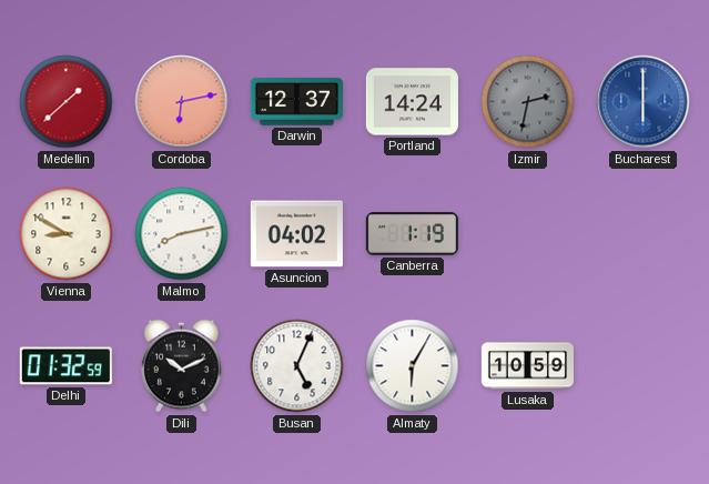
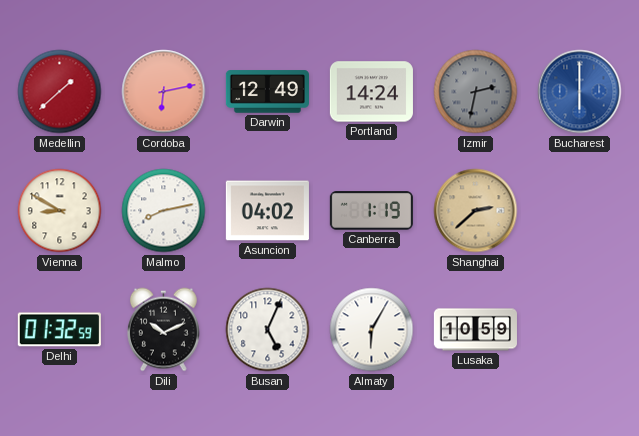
Darwin: 12:37 -> 12:49 (267, 92)
Shanghai: none -> 2:38 (476, 211)
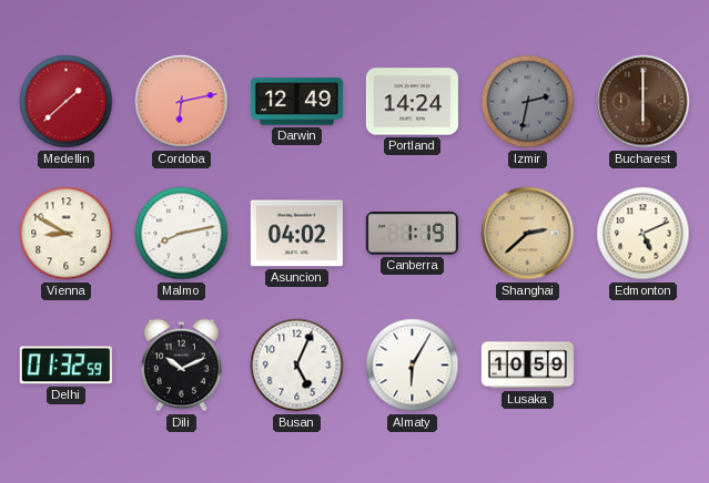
Bucharest dial: blue -> brown (644, 102)
Edmonton: none -> 5:11 (644, 234)
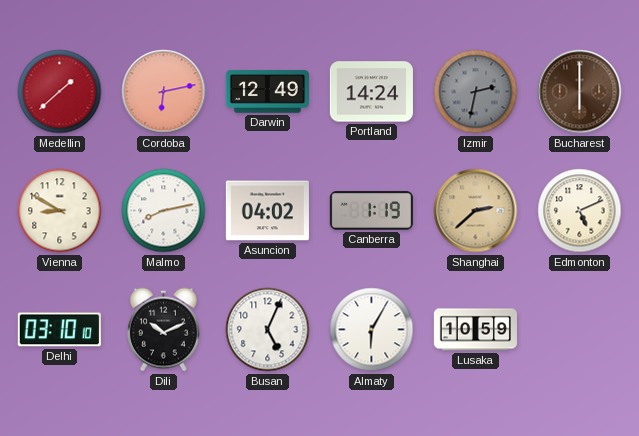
Delhi: 01:32 -> 03:10 (59, 330)
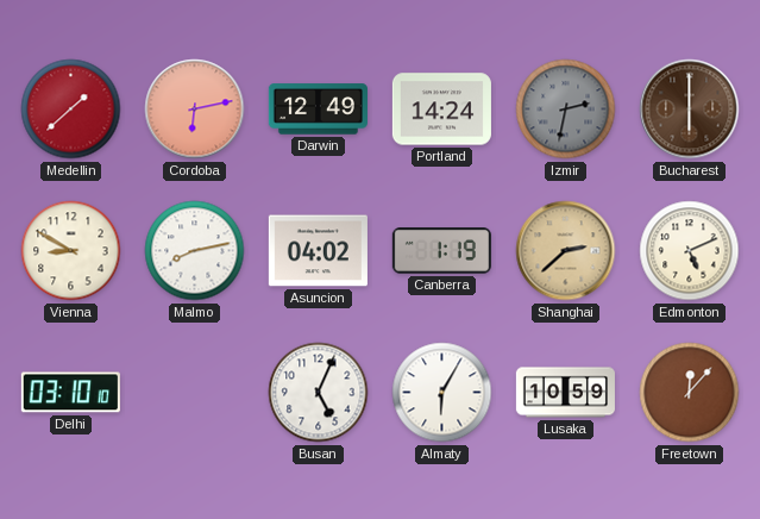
Dili: 10:11 -> none (163, 330)
Freetown: none -> 12:07 (690, 393)
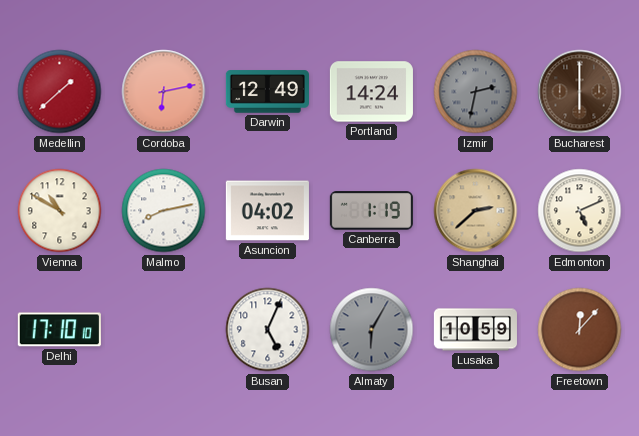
Vienna: 8:50 -> 10:50 (60, 211)
Delhi: 03:10 -> 17:10 (59, 330)
Almaty dial: white -> grey (372, 330)
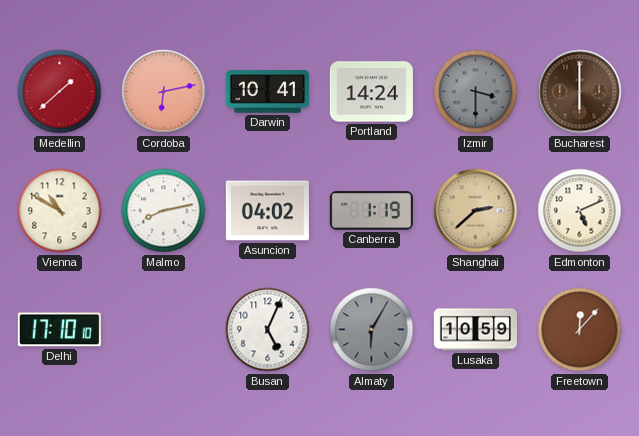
Darwin: 12:49 -> 10:41 (267, 92)
Izmir: 2:32 -> 3:30 (476, 92)
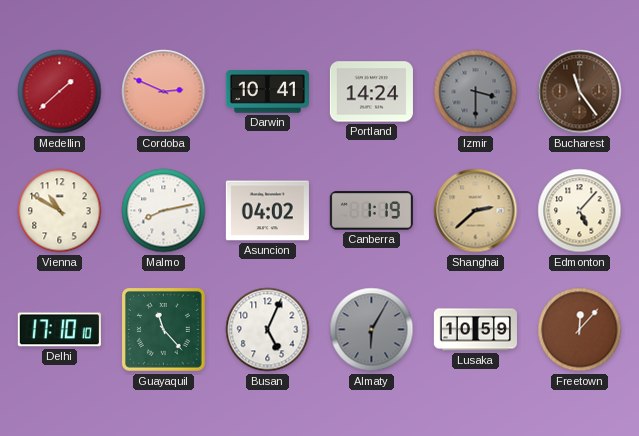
Cordoba: 6:13 -> 2:49 (164, 92)
Bucharest: 6:00 -> 11:24 (580, 92)
Edmonton: 5:11 -> 5:07 (580, 211)
Guayaquil: none -> 11:23 (163, 329)
